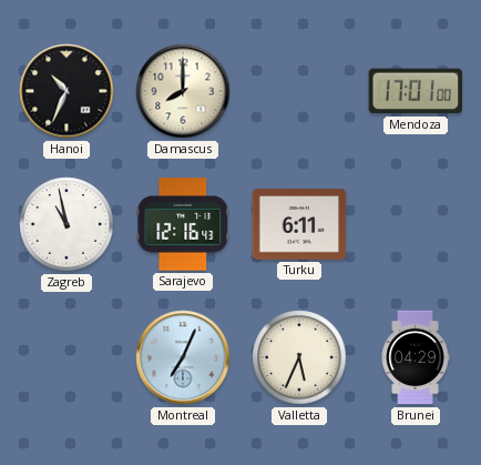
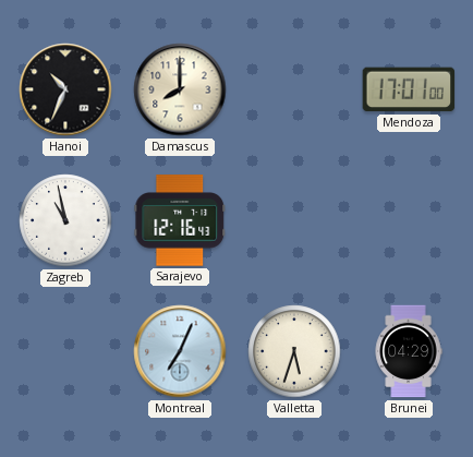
Turku: 6:11 -> none (299, 224)
Valletta: 5:34 -> 5:33 (294, 351)
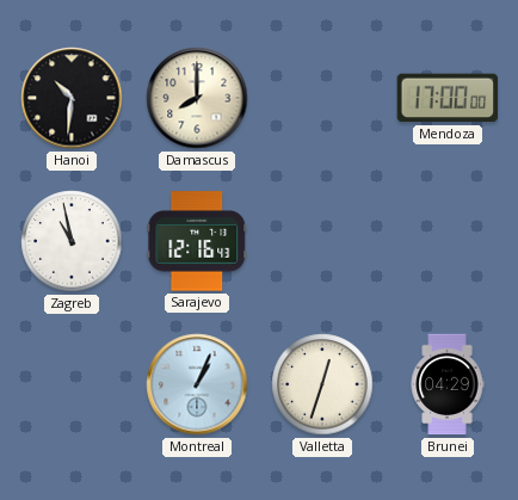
Hanoi: 10:34 -> 10:31 (72, 98)
Mendoza: 17:01 -> 17:00 (448, 98)
Montreal: 7:04 -> 1:04 (197, 384)
Valletta: 5:33 -> 12:33 (322, 384)
